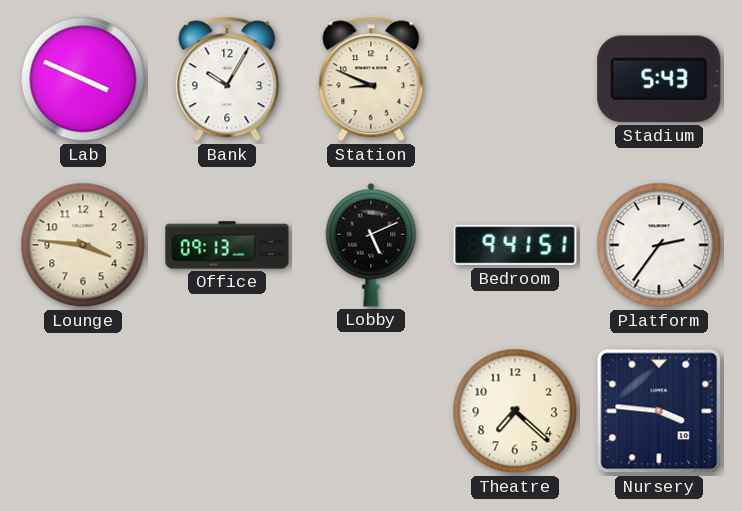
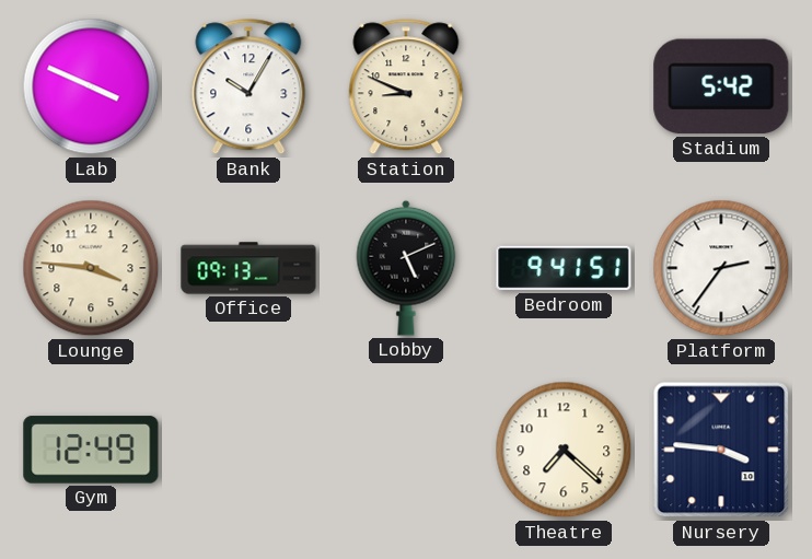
Stadium: 5:43 -> 5:42 (721, 86)
Gym: none -> 12:49 (91, 450)
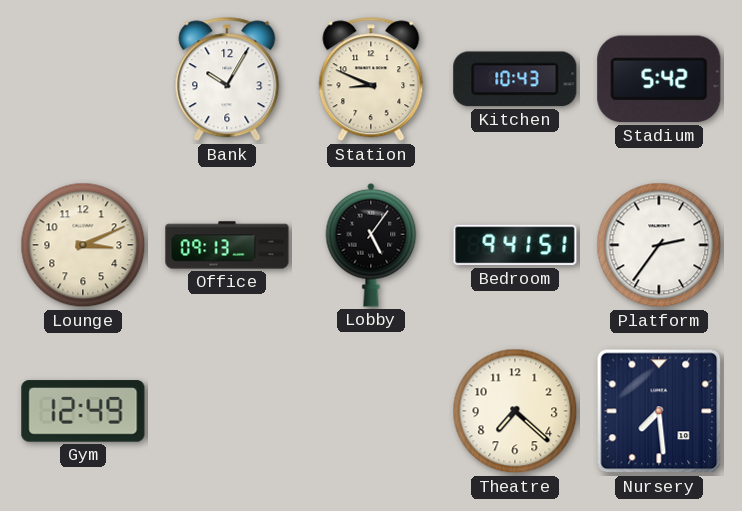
Lab: 3:49 -> none (91, 86)
Kitchen: none -> 10:43 (515, 79)
Lounge: 3:46 -> 3:11 (83, 245)
Lobby: 5:11 -> 5:06 (371, 245)
Nursery: 3:46 -> 7:29 (659, 411)
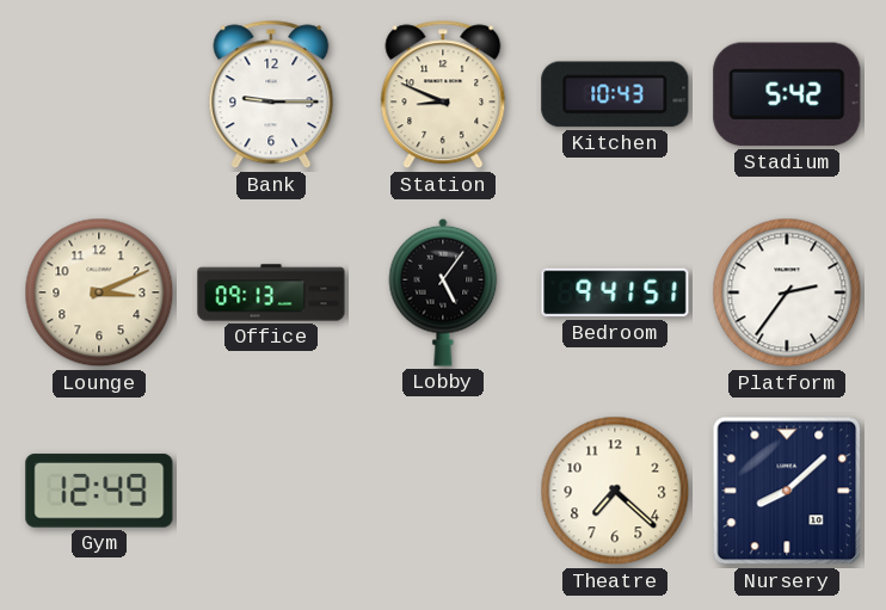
Bank: 10:05 -> 9:15 (271, 94)
Nursery: 7:29 -> 8:08 (787, 491)
